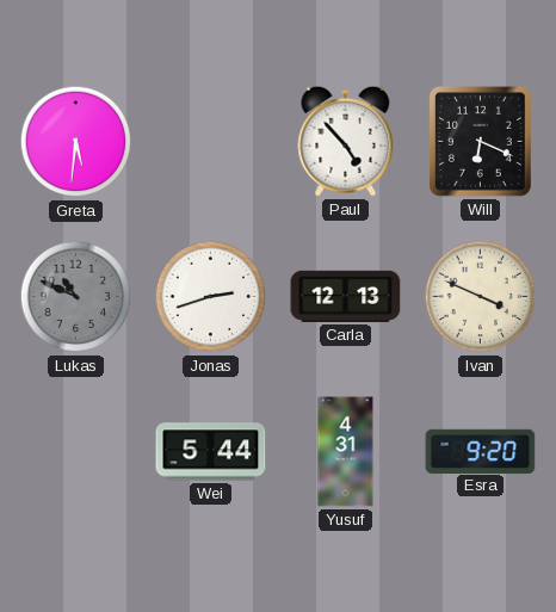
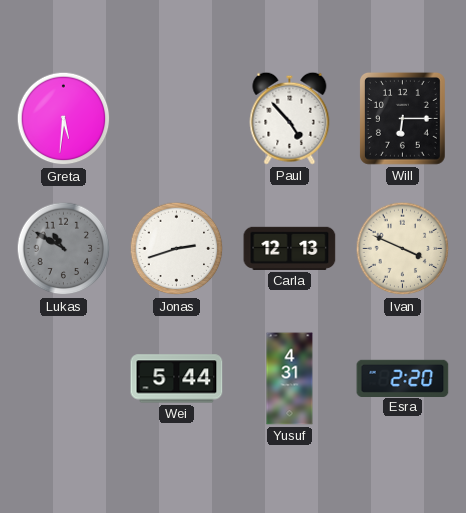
Will: 6:19 -> 6:15 (402, 118)
Lukas: 10:49 -> 10:50 (64, 249)
Esra: 9:20 -> 2:20 (403, 378)
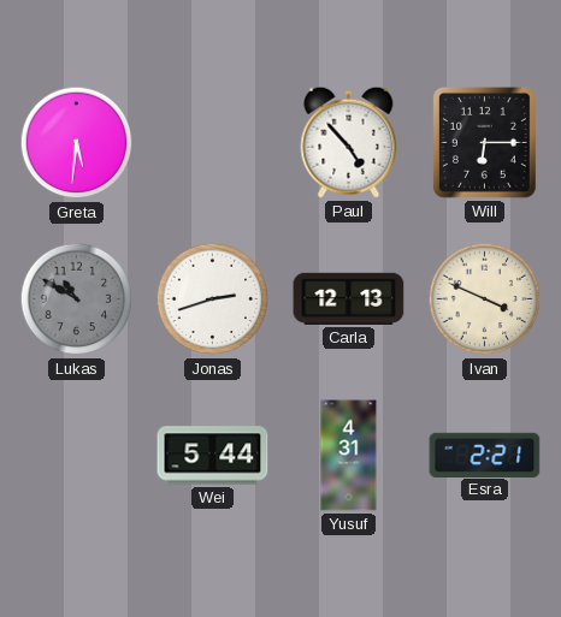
Esra: 2:20 -> 2:21 (485, 455)
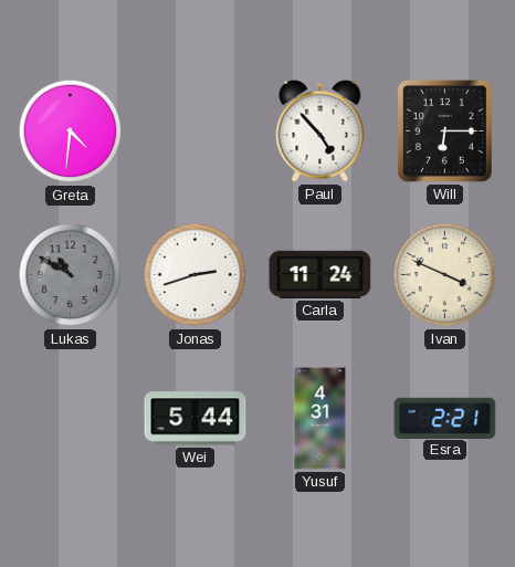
Greta: 5:31 -> 4:31 (71, 132)
Carla: 12:13 -> 11:24 (320, 274)
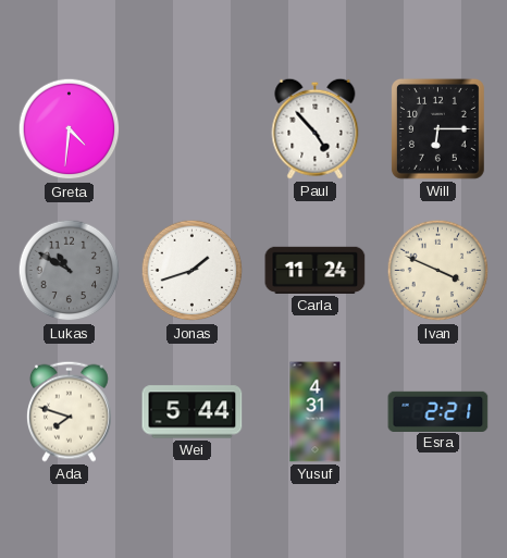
Jonas: 2:42 -> 1:42 (193, 271)
Ada: none -> 7:48 (69, 411)
